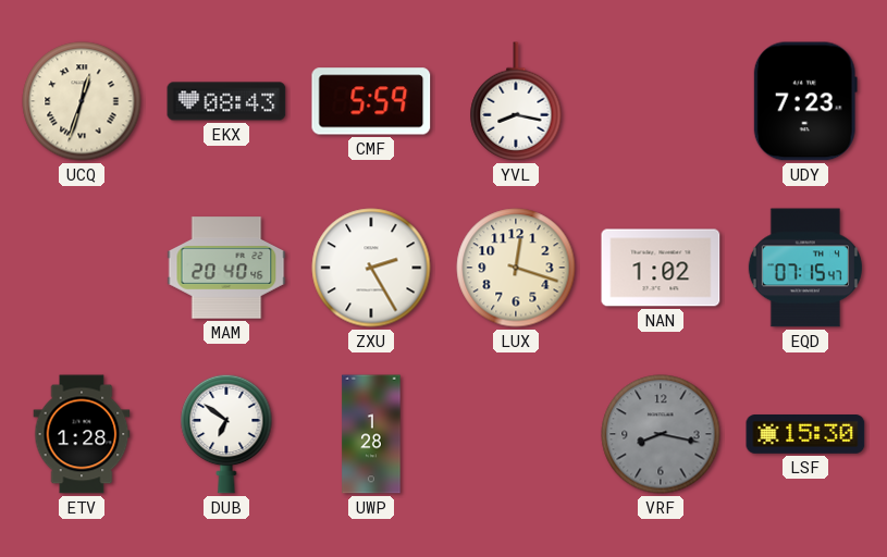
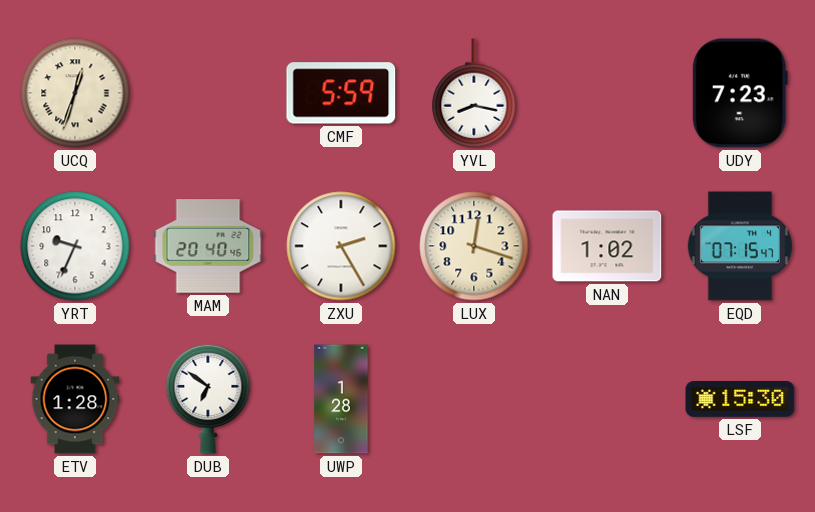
EKX: 08:43 -> none (226, 101)
YRT: none -> 9:34 (75, 246)
VRF: 8:17 -> none (661, 434)
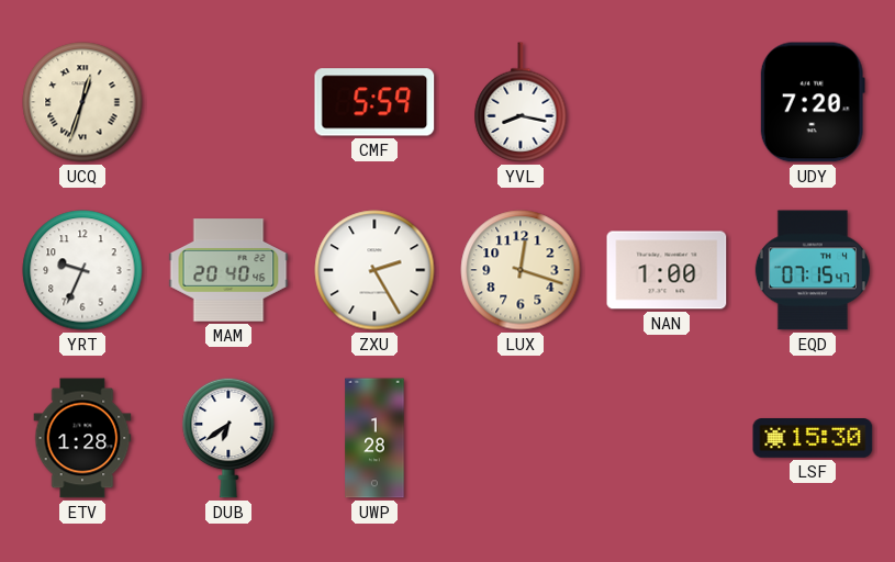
UDY: 7:23 -> 7:20 (813, 102)
NAN: 1:02 -> 1:00 (667, 270)
DUB: 6:51 -> 6:39 (228, 438)
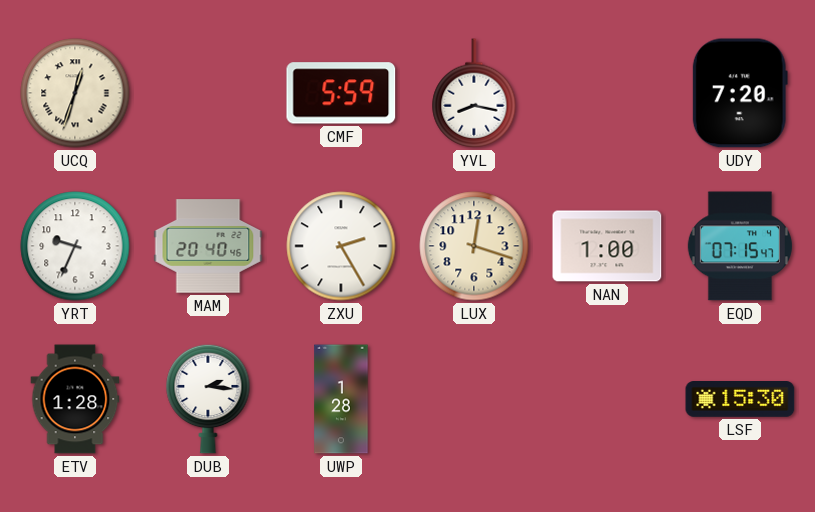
DUB: 6:39 -> 2:16 (208, 399)
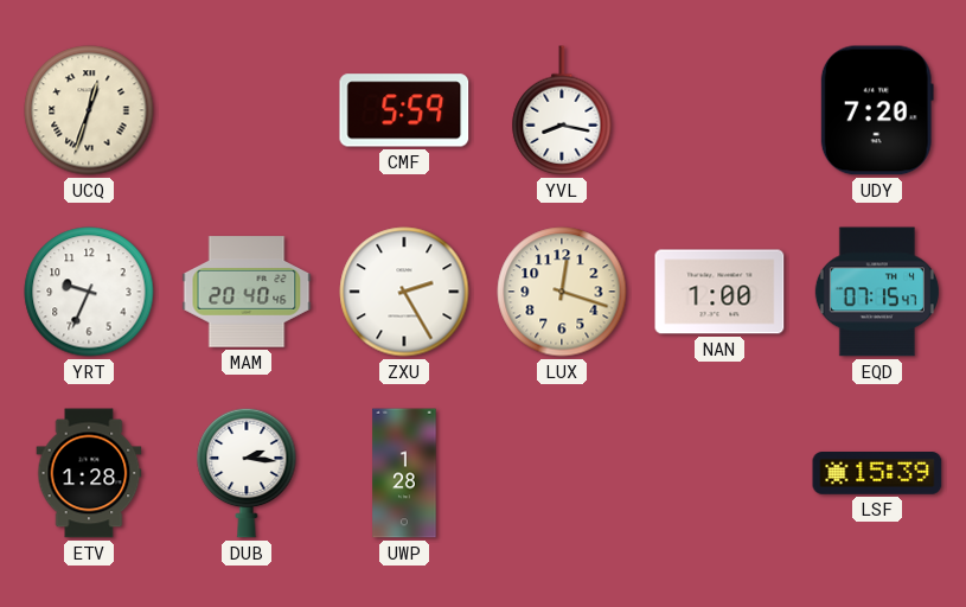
LSF: 15:30 -> 15:39 (877, 474)
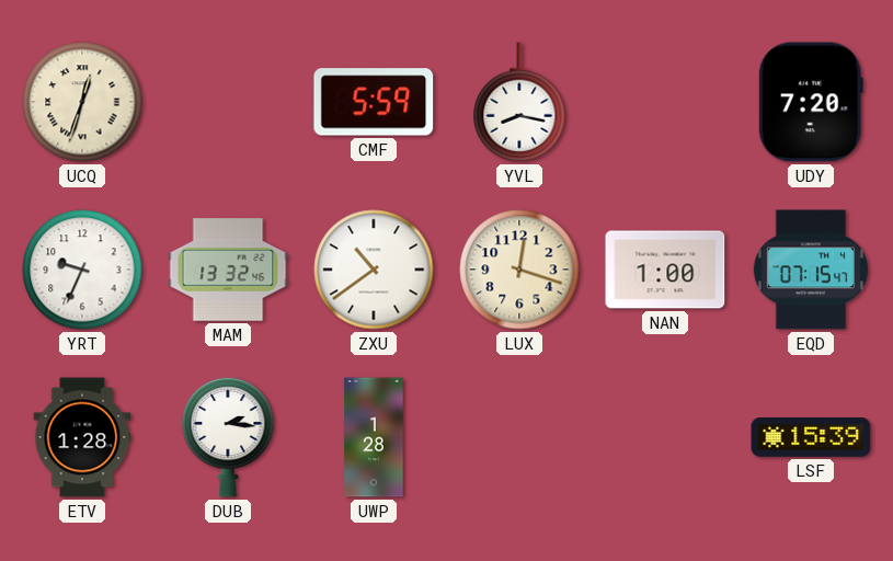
MAM: 20:40 -> 13:32 (228, 270)
ZXU: 2:25 -> 10:39 (374, 270)
